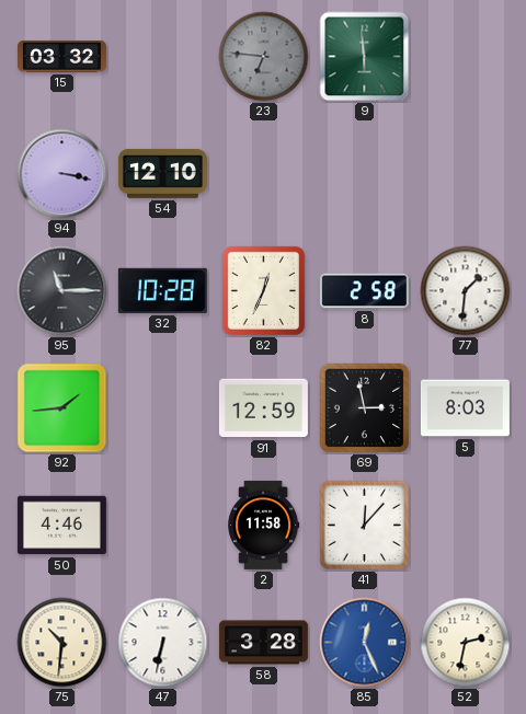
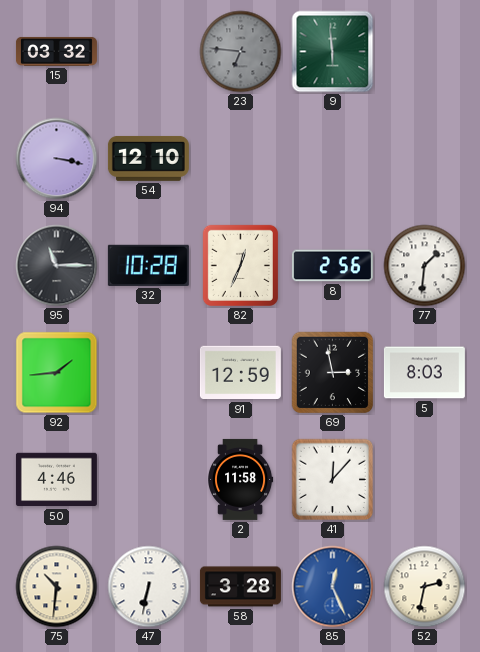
8: 2:58 -> 2:56 (332, 266)
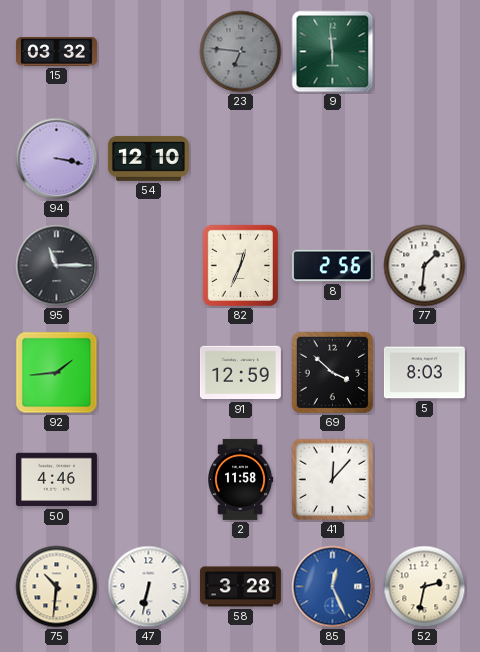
32: 10:28 -> none (148, 265)
69: 2:58 -> 3:52 (333, 373)
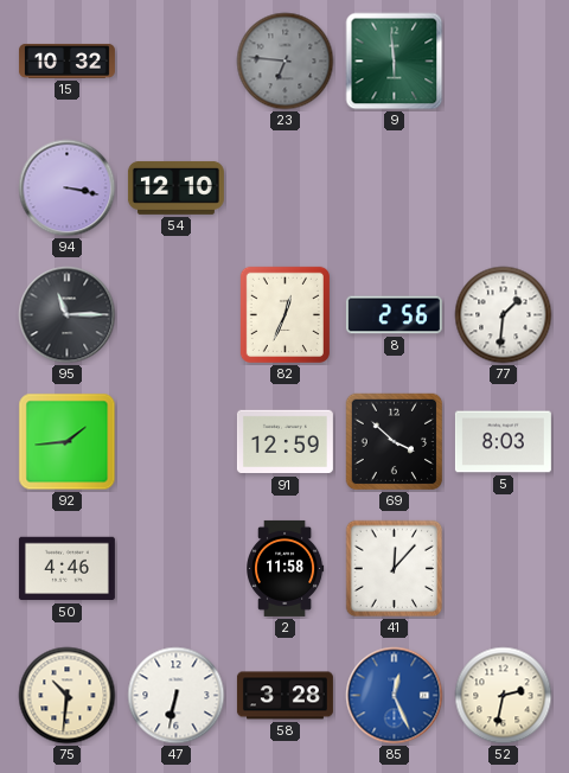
15: 03:32 -> 10:32 (66, 62)
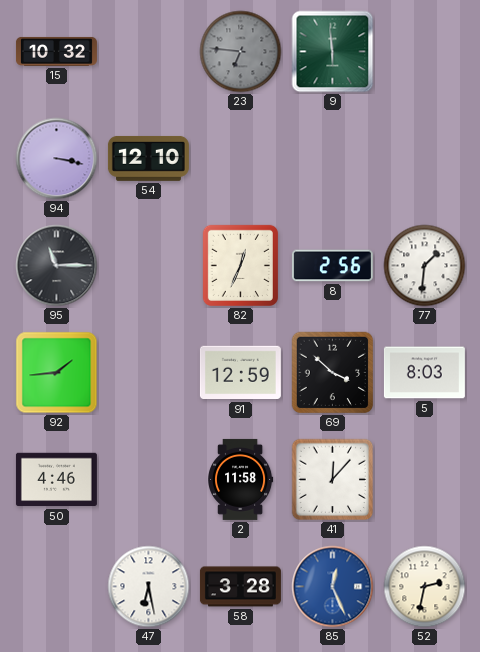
75: 10:31 -> none (68, 696)
47: 6:32 -> 6:28 (149, 587)
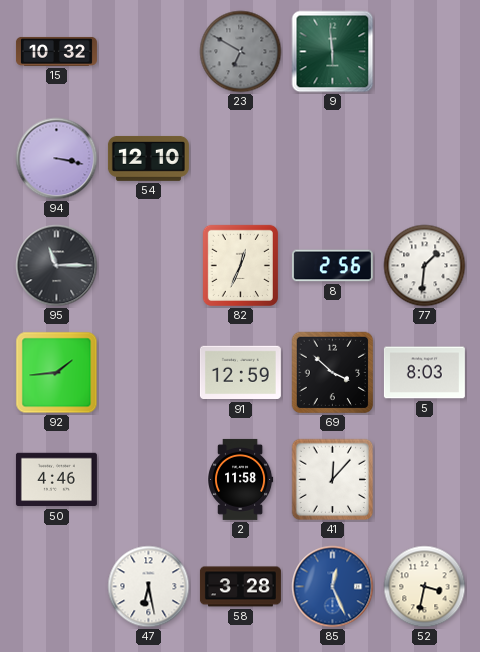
23: 6:46 -> 6:50 (241, 52)
52: 2:32 -> 3:32 (425, 587)
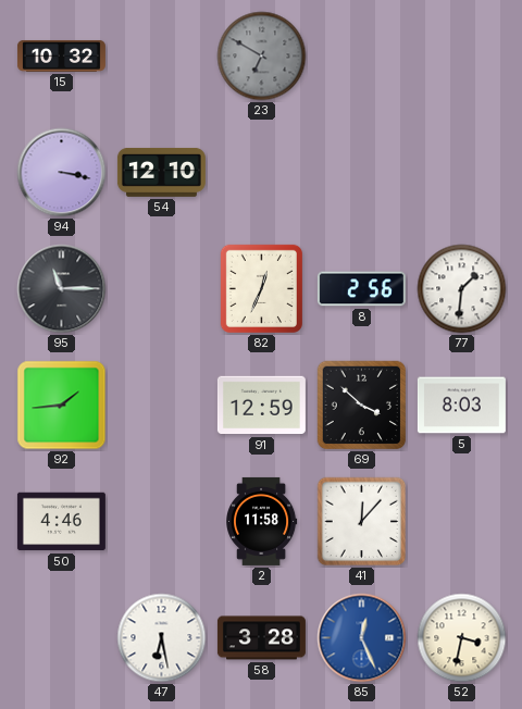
9: 5:59 -> none (333, 52)
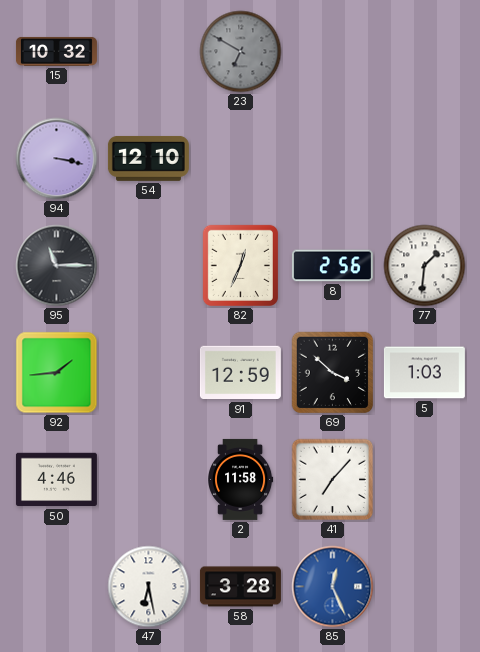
5: 8:03 -> 1:03 (424, 373)
41: 12:07 -> 7:07 (333, 480)
52: 3:32 -> none (462, 638)
